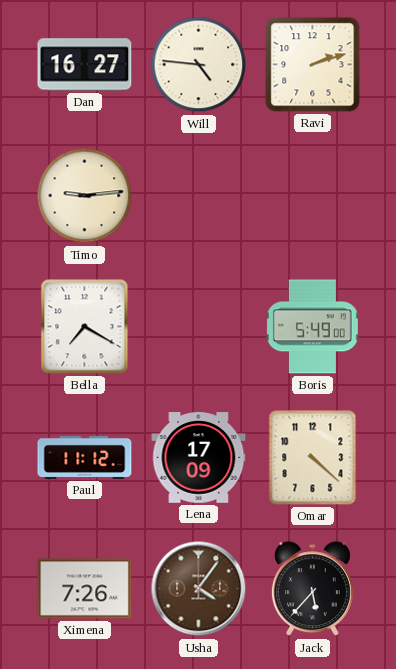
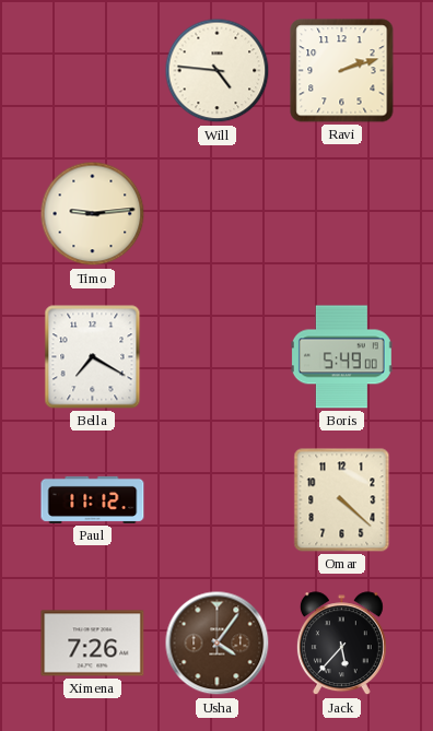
Dan: 16:27 -> none (85, 65)
Lena: 17:09 -> none (199, 458)
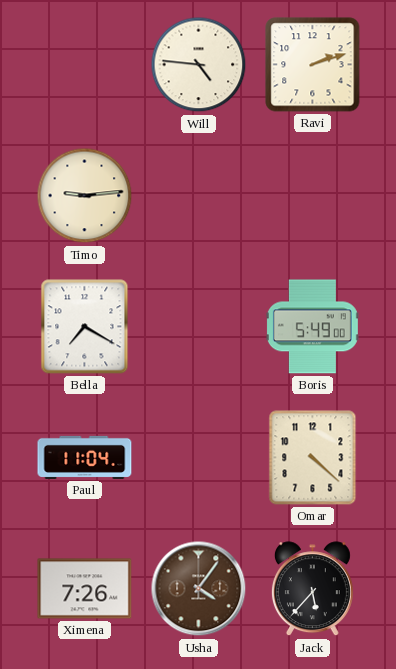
Paul: 11:12 -> 11:04 (85, 457)
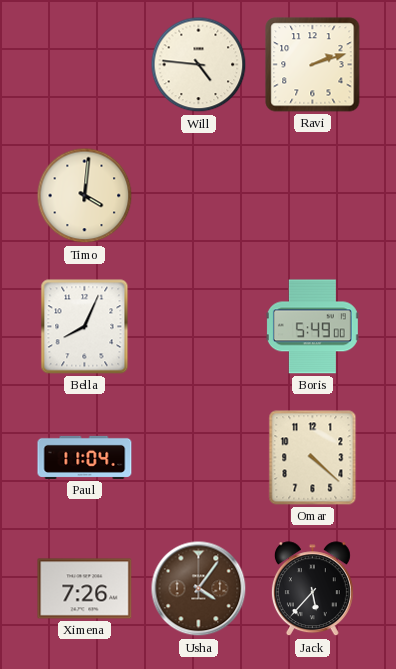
Timo: 9:14 -> 4:01 (85, 196)
Bella: 7:20 -> 8:04 (85, 327)
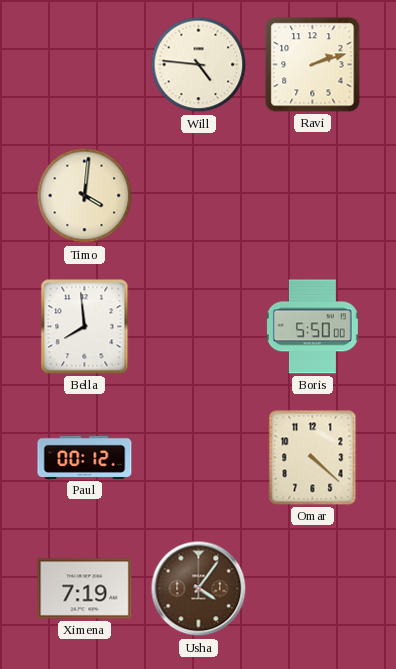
Bella: 8:04 -> 7:59 (85, 327)
Boris: 5:49 -> 5:50 (312, 327)
Paul: 11:04 -> 00:12 (85, 457)
Ximena: 7:26 -> 7:19 (85, 589)
Jack: 5:37 -> none (312, 589)
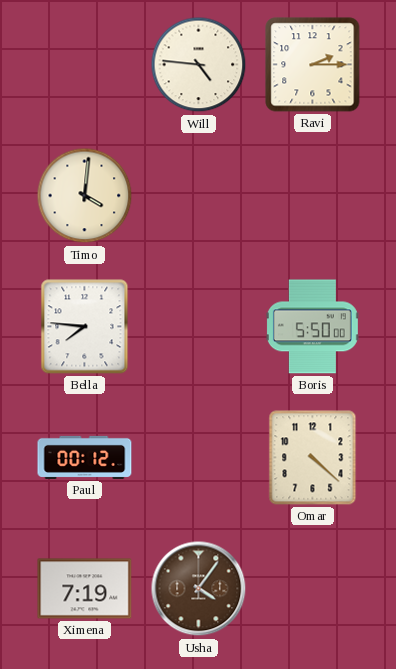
Ravi: 2:12 -> 2:15 (313, 65)
Bella: 7:59 -> 7:46 (85, 327)
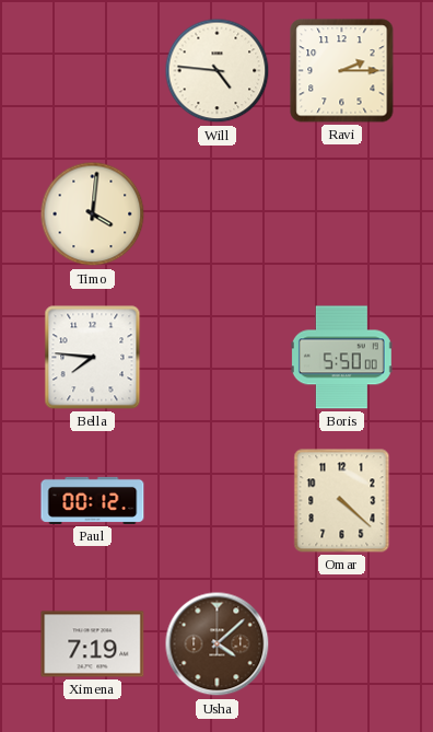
Usha: 4:06 -> 4:08 (218, 644)
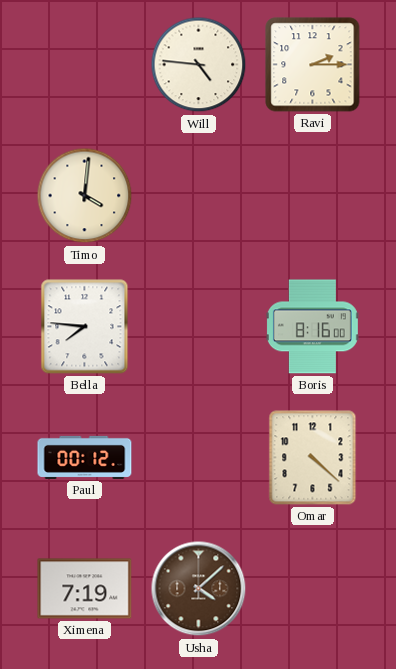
Boris: 5:50 -> 8:16 (312, 327)
